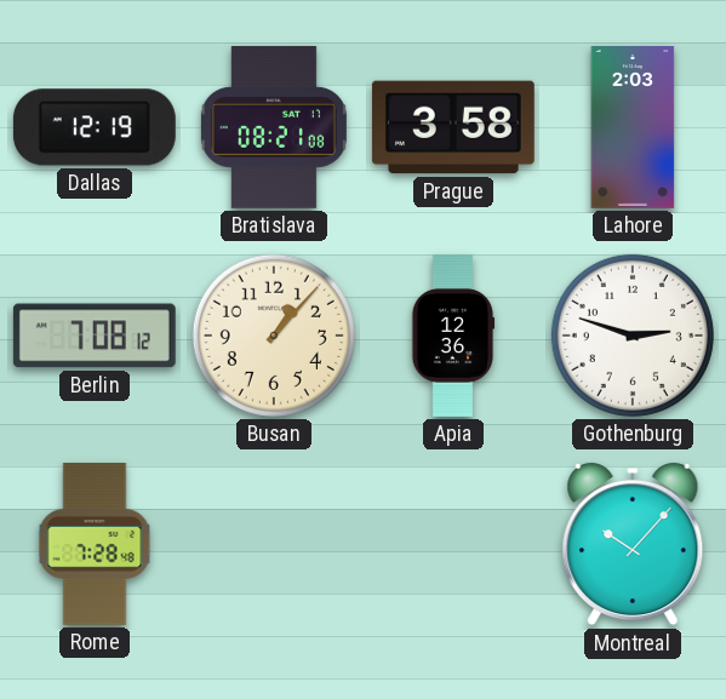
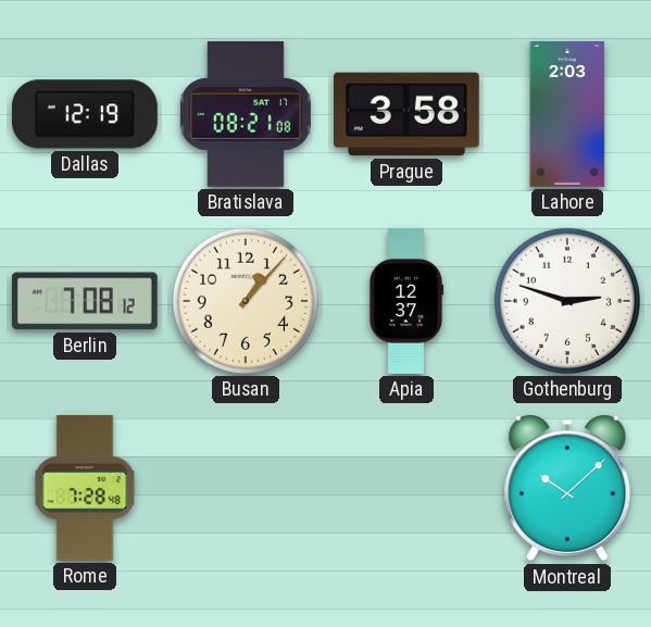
Apia: 12:36 -> 12:37 (406, 302)
Montreal: 10:07 -> 10:08 (567, 488)
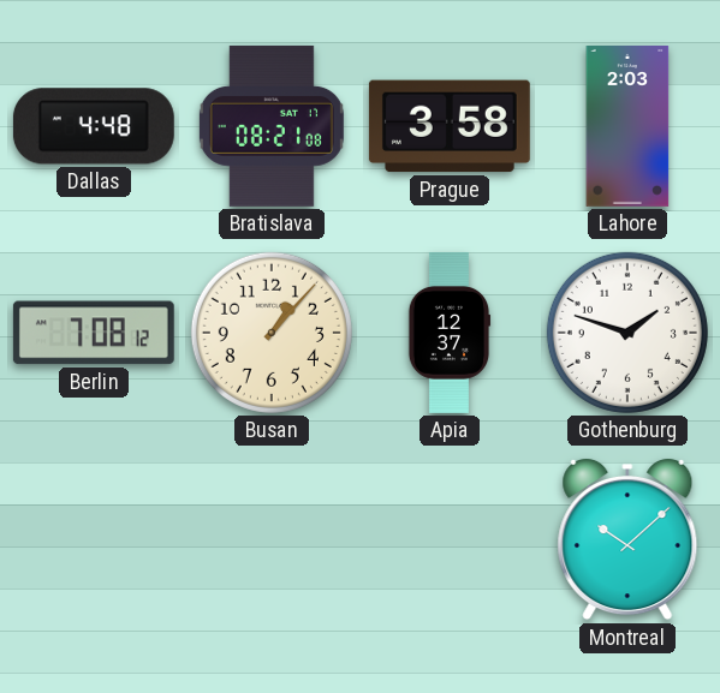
Dallas: 12:19 -> 4:48 (94, 126)
Gothenburg: 2:48 -> 1:48 (627, 333)
Rome: 7:28 -> none (85, 488)
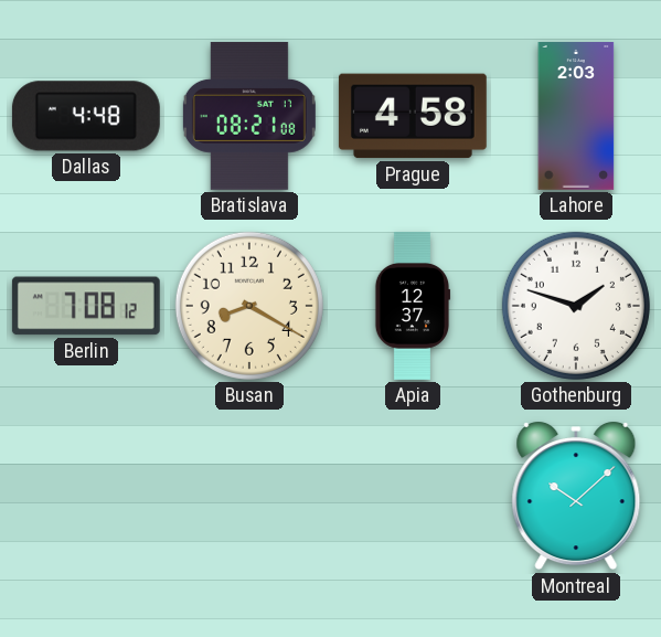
Prague: 3:58 -> 4:58 (413, 116)
Busan: 1:07 -> 8:20 (249, 306)
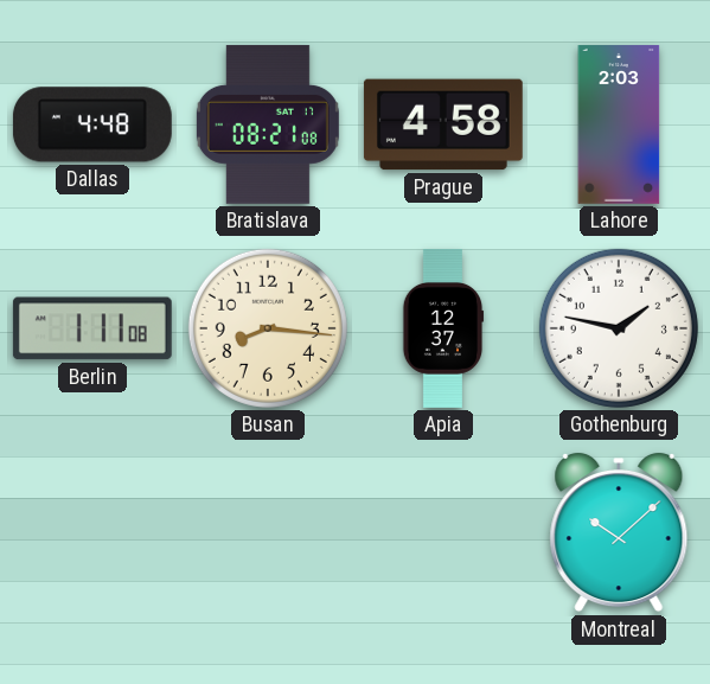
Berlin: 7:08 -> 1:11 (92, 328)
Busan: 8:20 -> 8:16 (268, 328)
Gothenburg: 1:48 -> 1:47 (619, 328)
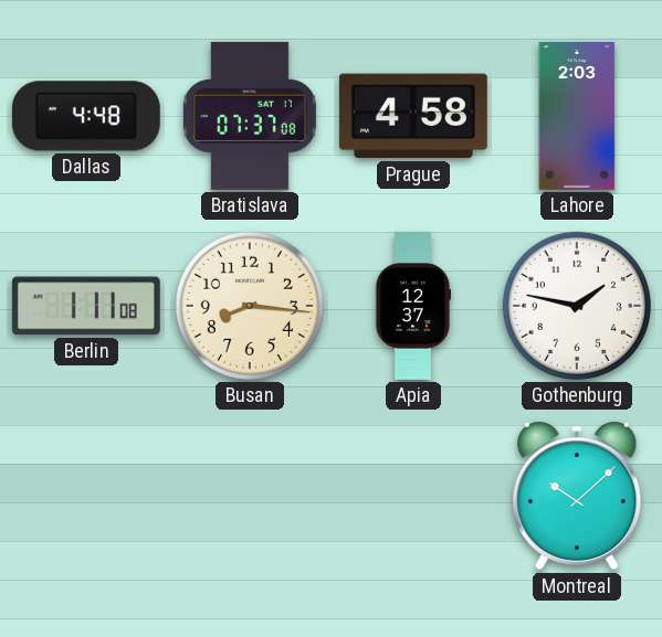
Bratislava: 08:21 -> 07:37 (250, 116)
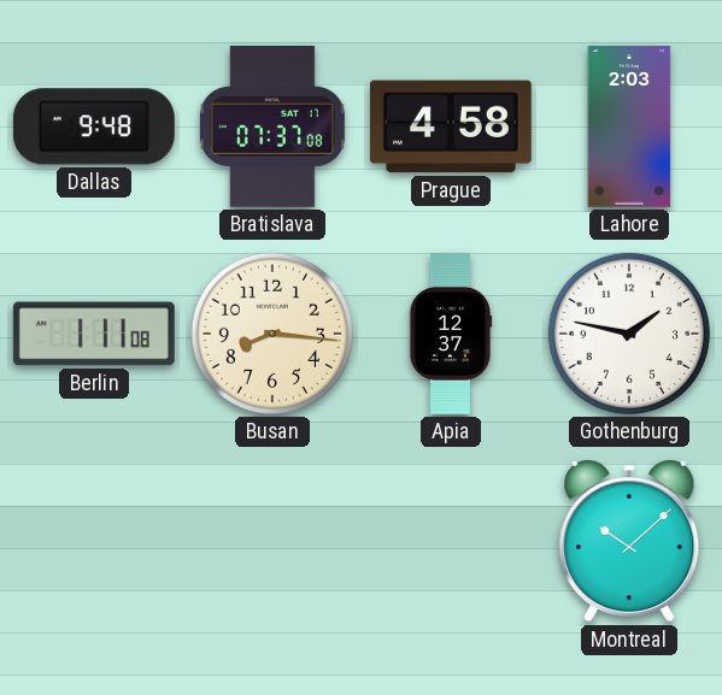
Dallas: 4:48 -> 9:48 (94, 126)
